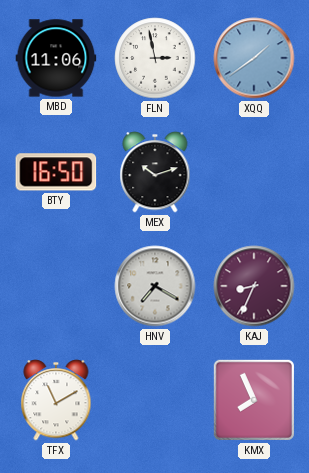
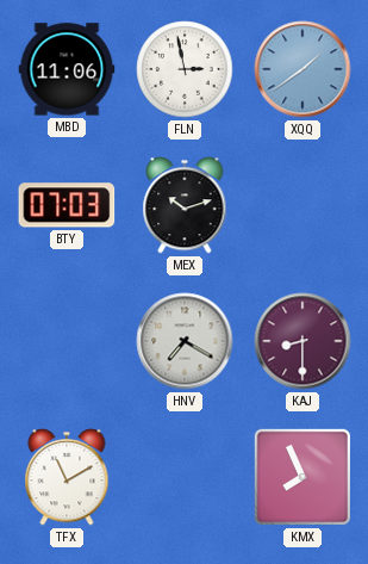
BTY: 16:50 -> 07:03 (67, 205)
KAJ: 8:34 -> 8:30 (302, 341)
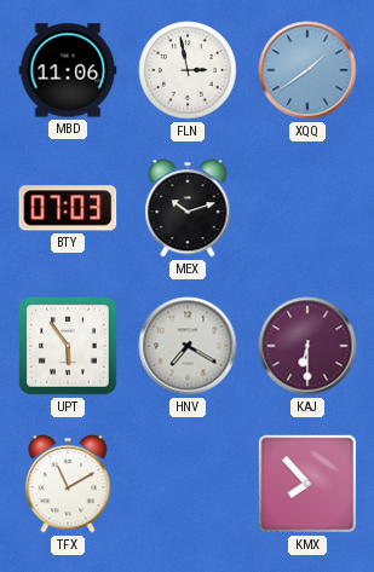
UPT: none -> 5:54 (69, 347)
KAJ: 8:30 -> 6:30 (307, 346)
KMX: 7:56 -> 7:53 (307, 484)
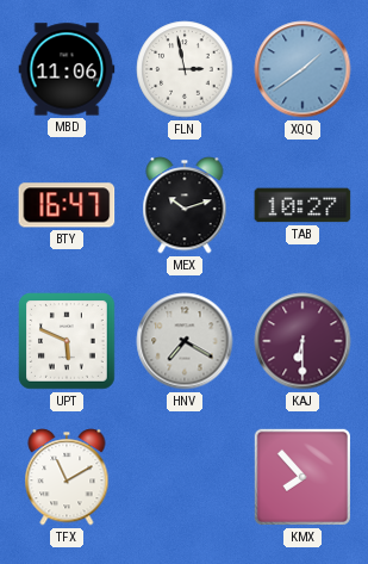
BTY: 07:03 -> 16:47 (67, 205)
TAB: none -> 10:27 (302, 205)
UPT: 5:54 -> 5:49 (68, 342)
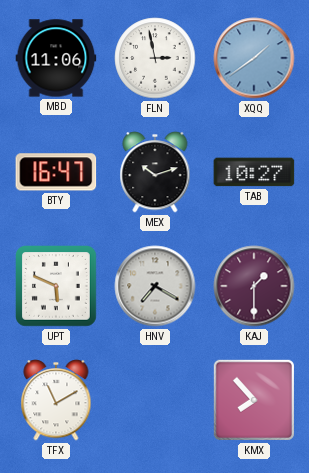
KAJ: 6:30 -> 1:30 (254, 286)
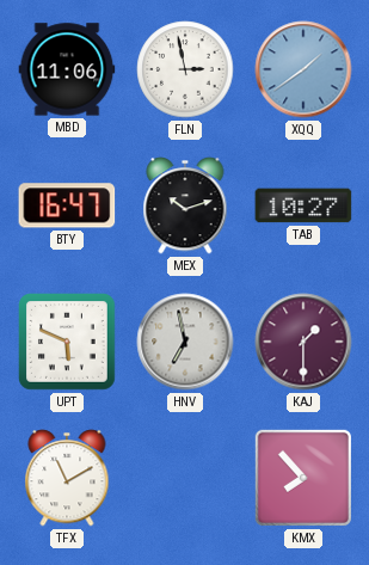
HNV: 7:20 -> 6:58 (185, 342)
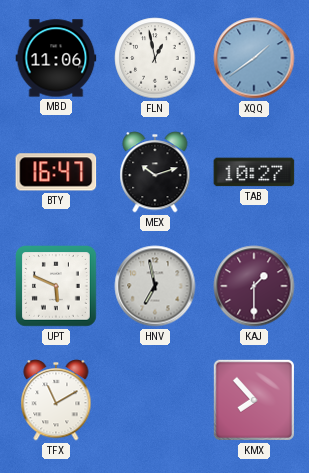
FLN: 2:58 -> 12:58 (155, 58)
